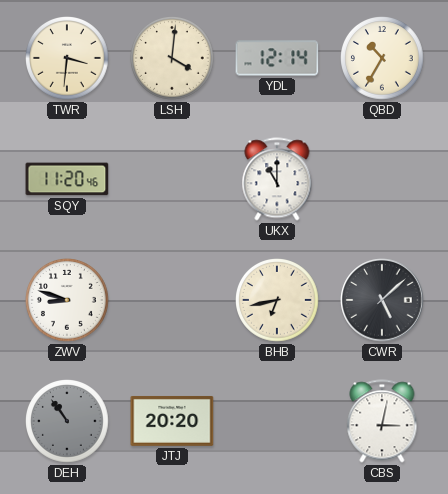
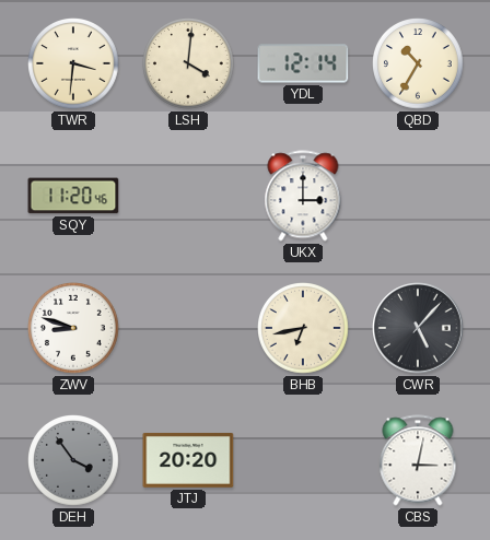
UKX: 11:00 -> 3:00 (303, 196)
CWR: 5:08 -> 5:07 (418, 328)
DEH: 10:54 -> 3:54 (74, 461)
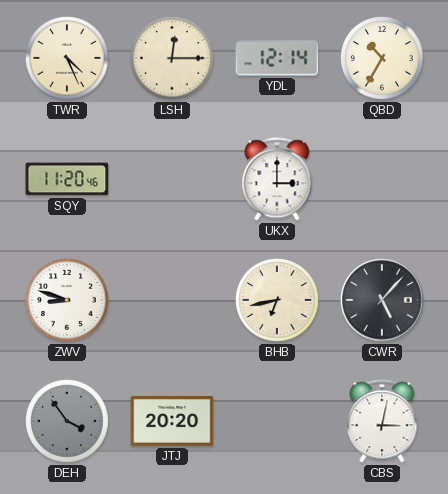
TWR: 3:31 -> 4:26 (68, 59)
LSH: 4:01 -> 12:15 (173, 59)
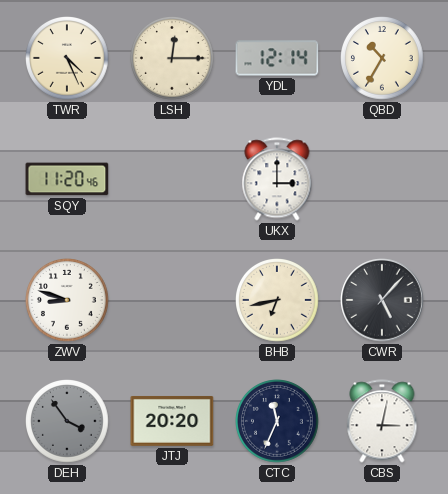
CTC: none -> 11:34 (278, 422)
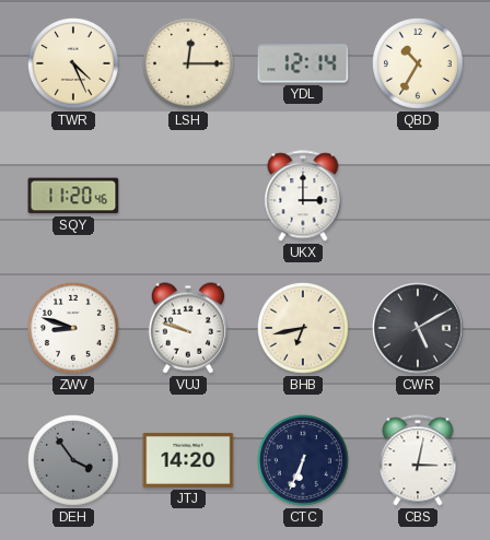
VUJ: none -> 9:48 (188, 328)
CWR: 5:07 -> 5:10 (418, 328)
JTJ: 20:20 -> 14:20 (188, 460)
CTC: 11:34 -> 6:34 (304, 461)
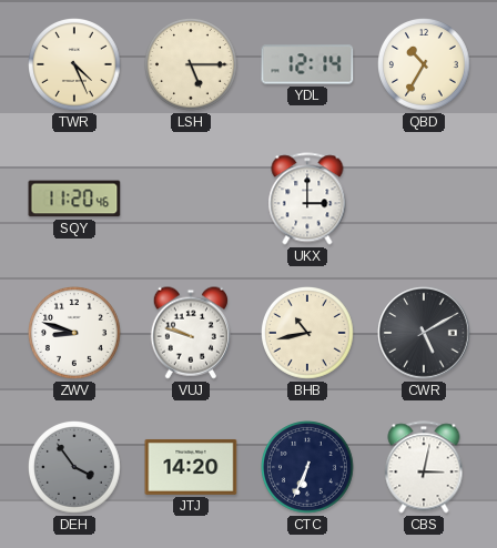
LSH: 12:15 -> 5:15 (192, 65)
BHB: 6:43 -> 10:43 (308, 334)
